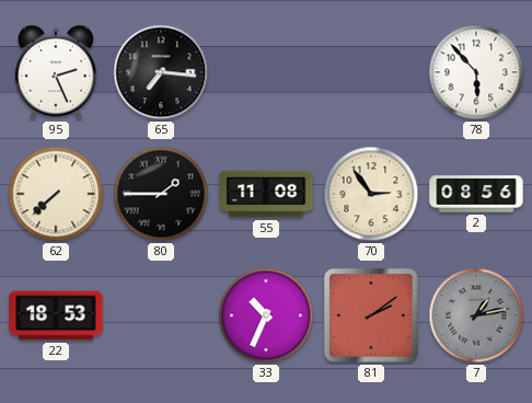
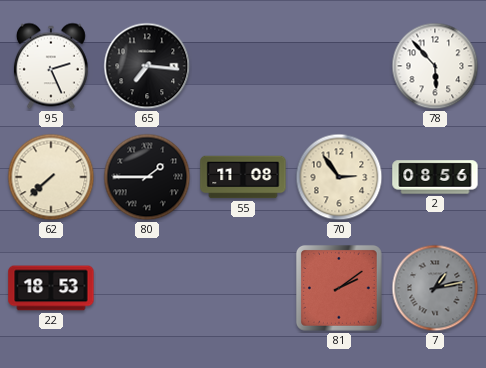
33: 10:34 -> none (266, 315)
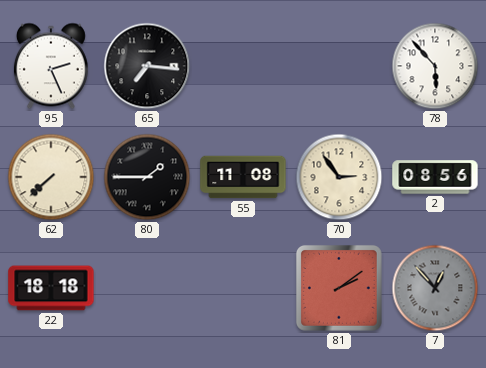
22: 18:53 -> 18:18 (51, 288)
7: 1:13 -> 12:53 (435, 288)
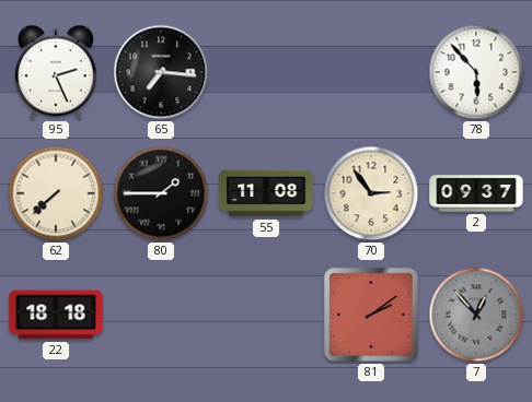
2: 08:56 -> 09:37 (476, 193)
